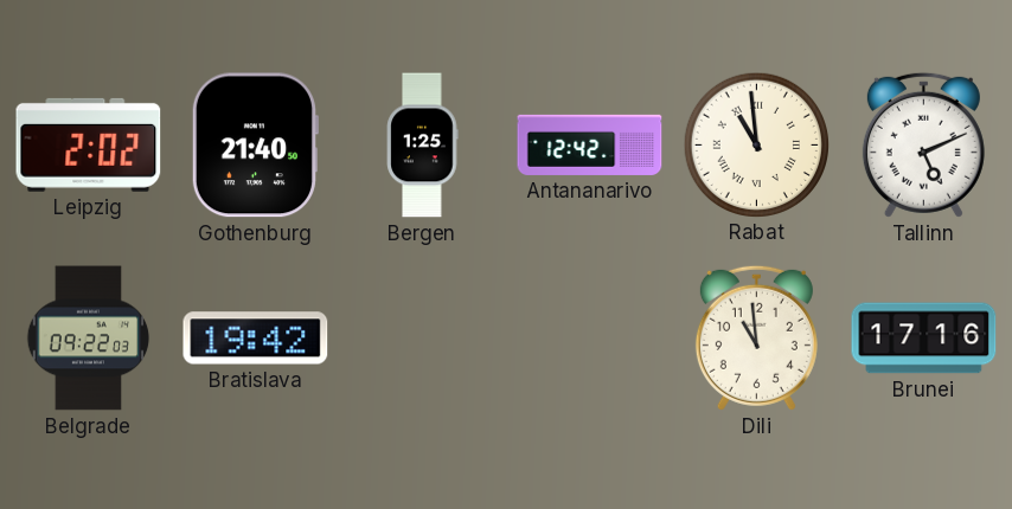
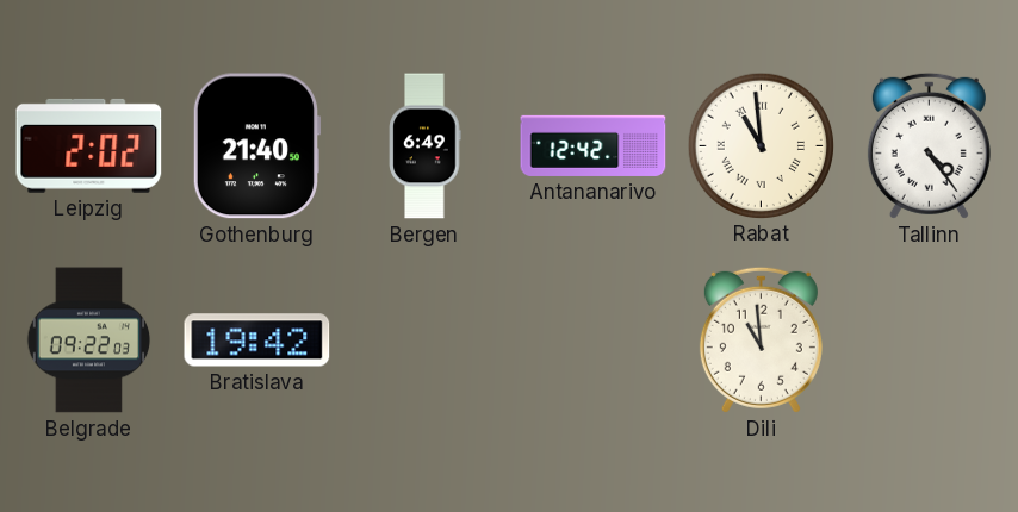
Bergen: 1:25 -> 6:49 (426, 146)
Tallinn: 5:11 -> 4:24 (929, 145)
Brunei: 17:16 -> none (924, 339)
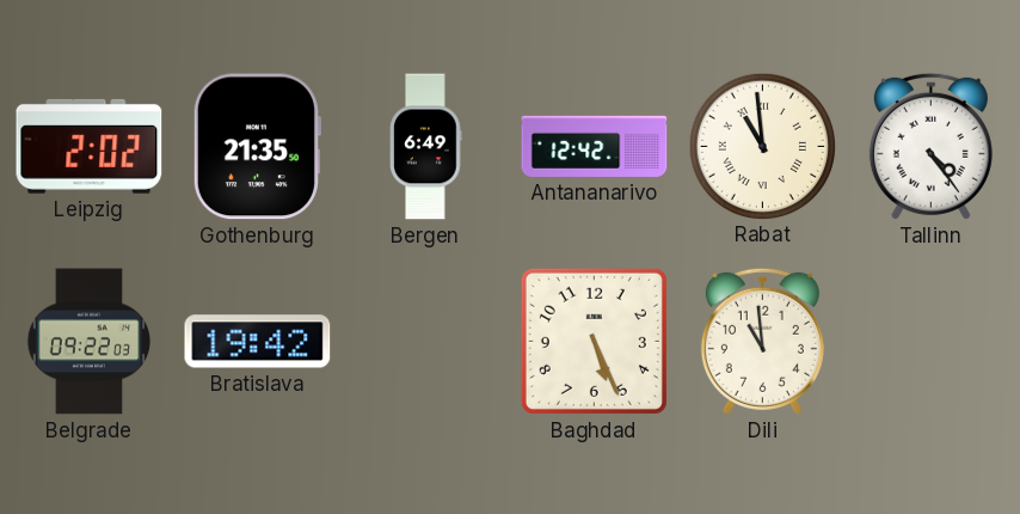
Gothenburg: 21:40 -> 21:35 (256, 147)
Baghdad: none -> 5:26 (594, 341)
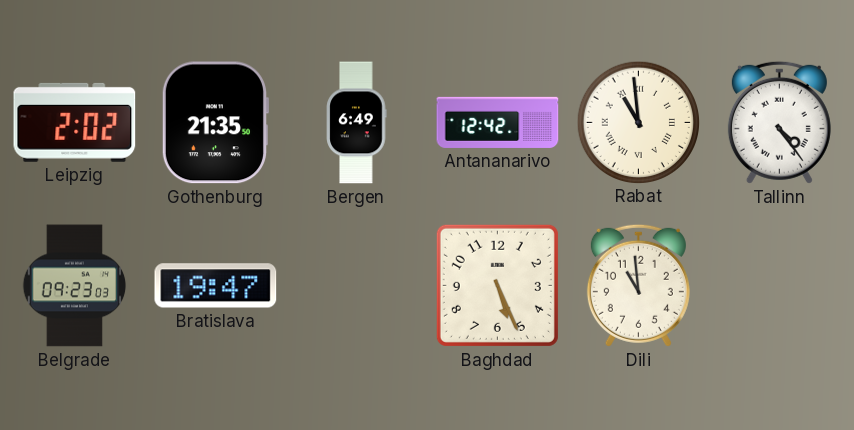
Belgrade: 09:22 -> 09:23 (75, 286)
Bratislava: 19:42 -> 19:47 (216, 286)
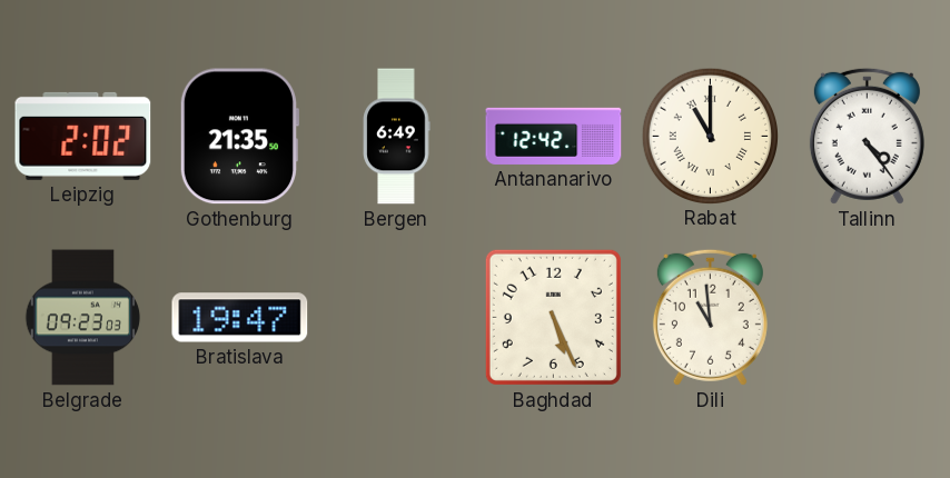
Rabat: 10:59 -> 11:00 (710, 136)
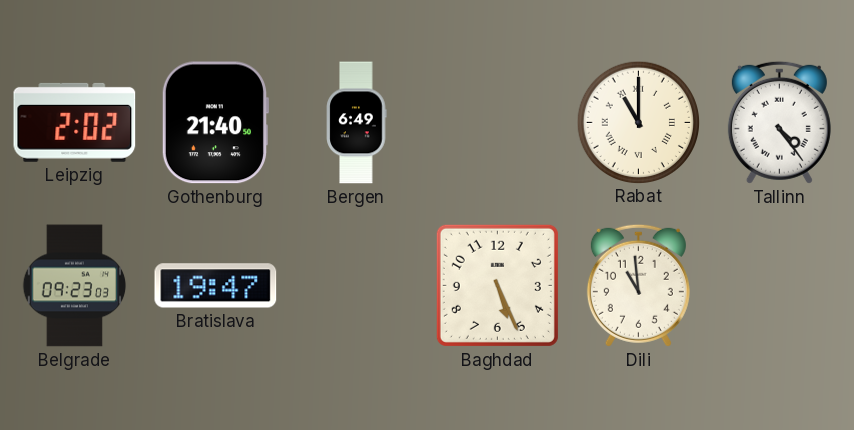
Gothenburg: 21:35 -> 21:40 (214, 123)
Antananarivo: 12:42 -> none (554, 136)
